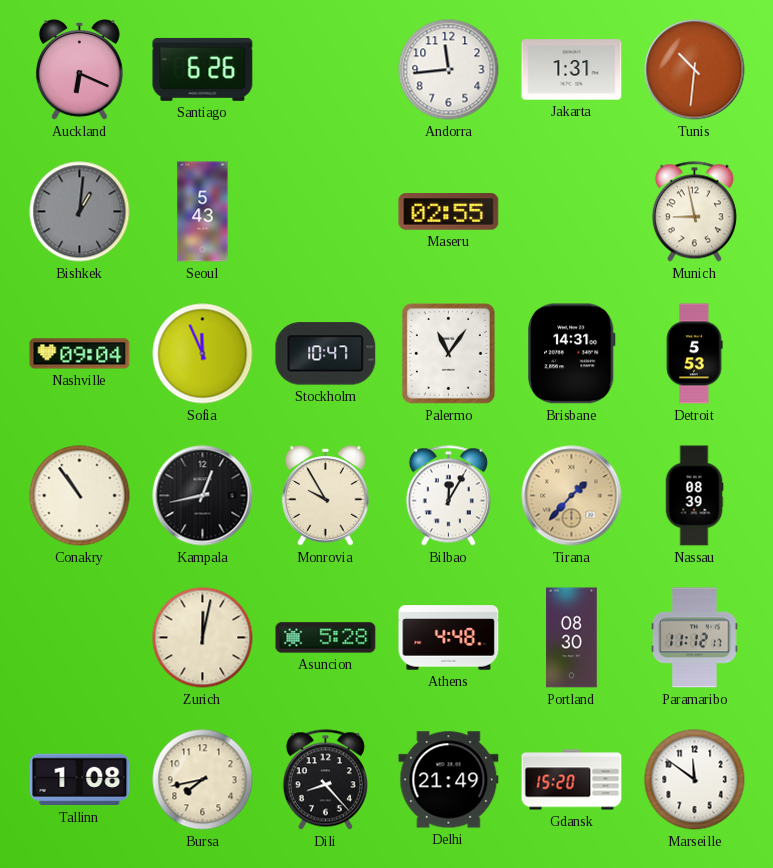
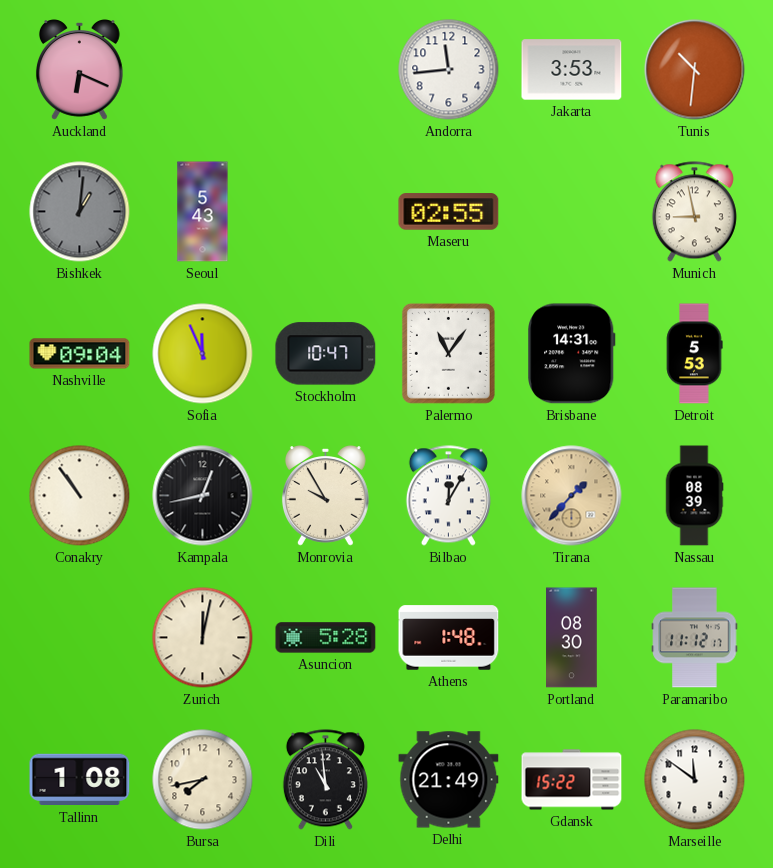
Santiago: 6:26 -> none (203, 69)
Jakarta: 1:31 -> 3:53 (572, 70)
Athens: 4:48 -> 1:48 (449, 638)
Dili: 8:23 -> 10:59 (325, 780)
Gdansk: 15:20 -> 15:22 (572, 780)
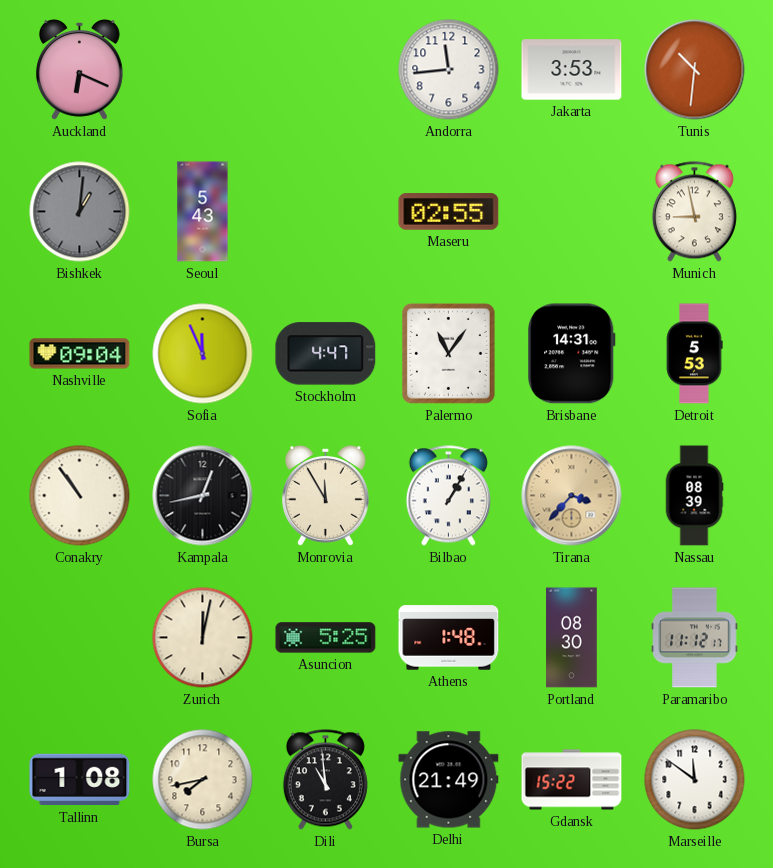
Stockholm: 10:47 -> 4:47 (326, 354)
Monrovia: 9:55 -> 11:55 (325, 496)
Bilbao: 12:05 -> 1:05 (448, 496)
Tirana: 1:37 -> 3:37 (572, 496)
Asuncion: 5:28 -> 5:25 (326, 638)
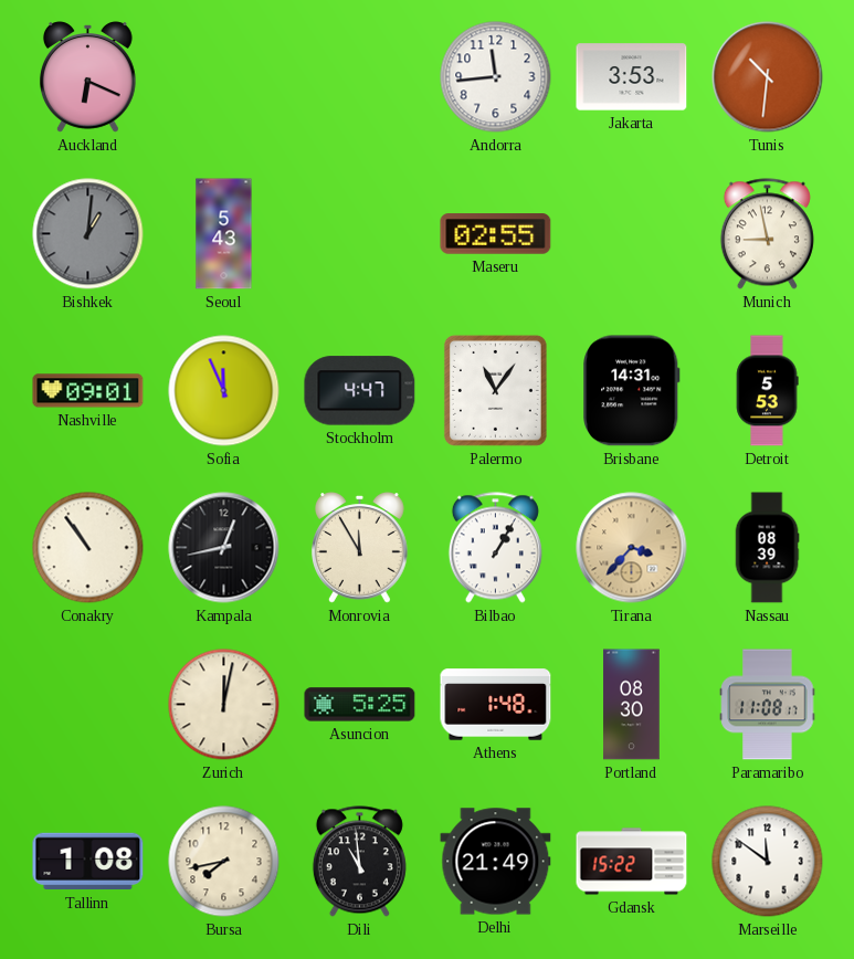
Nashville: 09:04 -> 09:01 (88, 391)
Paramaribo: 11:12 -> 11:08 (768, 705)
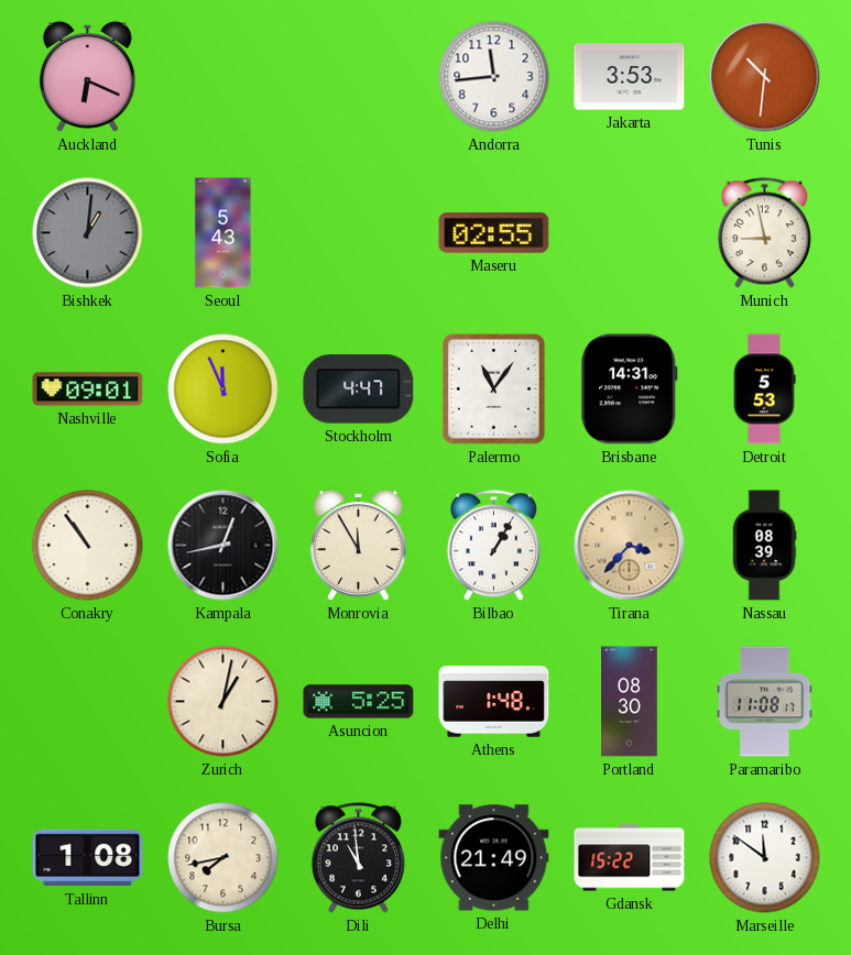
Zurich: 12:02 -> 1:02 (223, 702)
